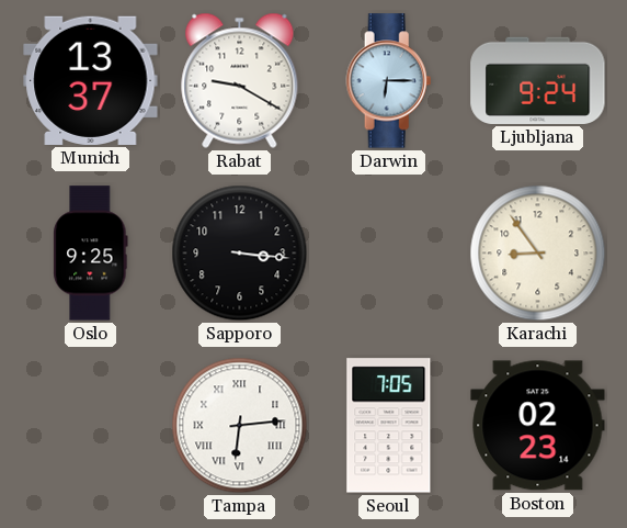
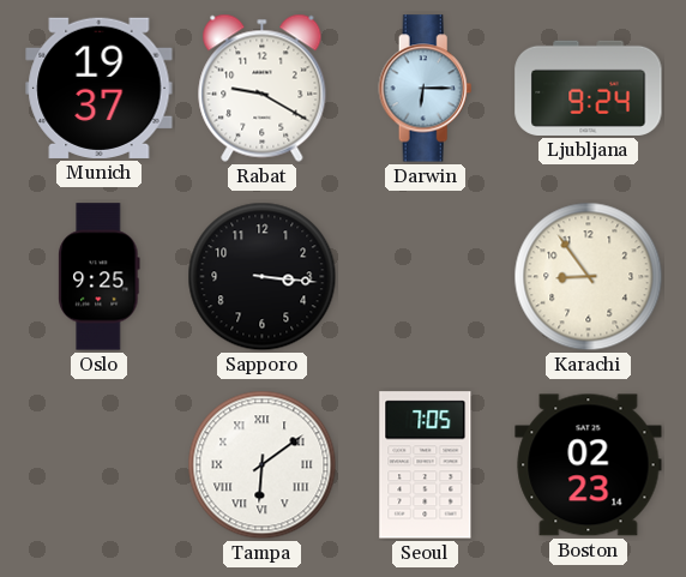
Munich: 13:37 -> 19:37 (100, 88)
Tampa: 6:14 -> 6:09 (263, 465)
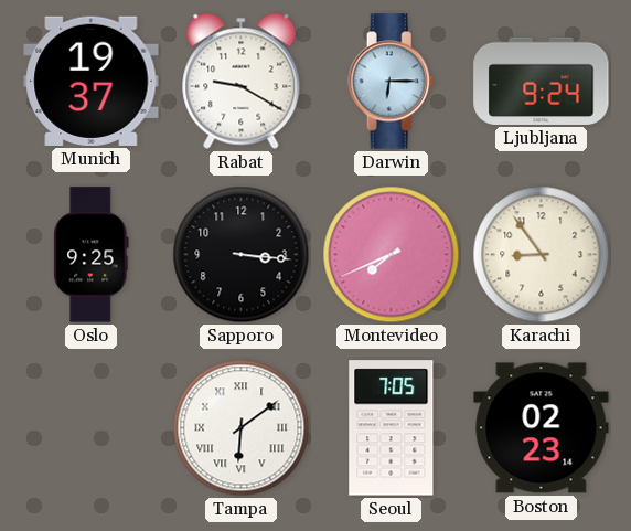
Montevideo: none -> 7:41 (392, 255)
